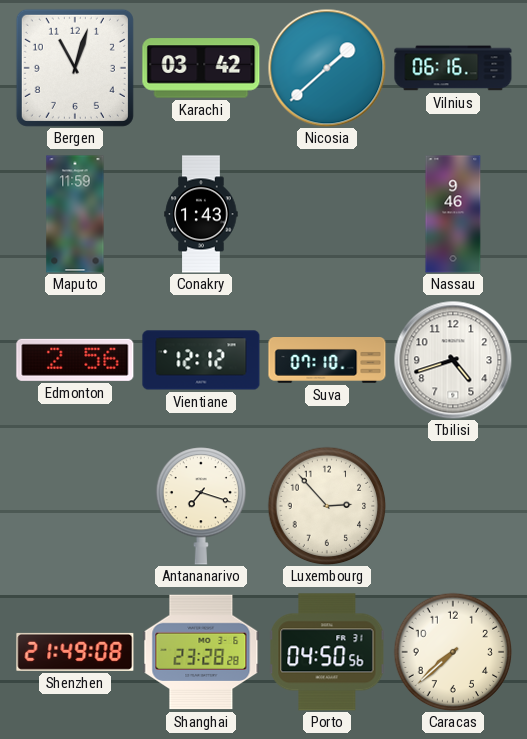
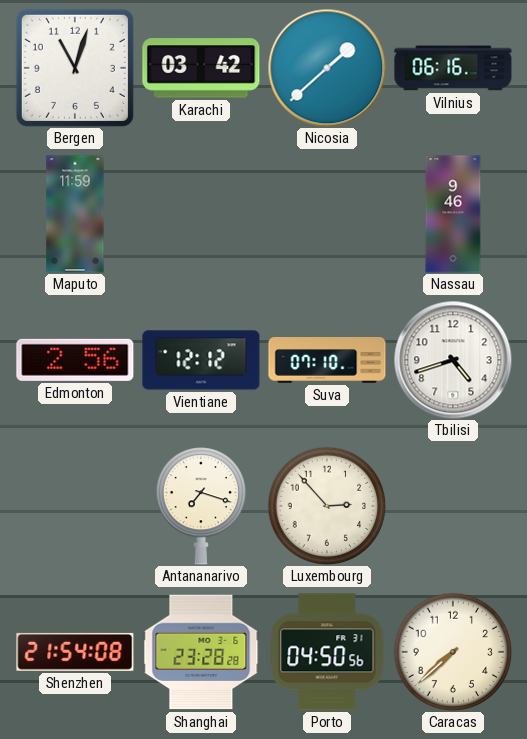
Conakry: 1:43 -> none (201, 214)
Shenzhen: 21:49 -> 21:54 (75, 652)
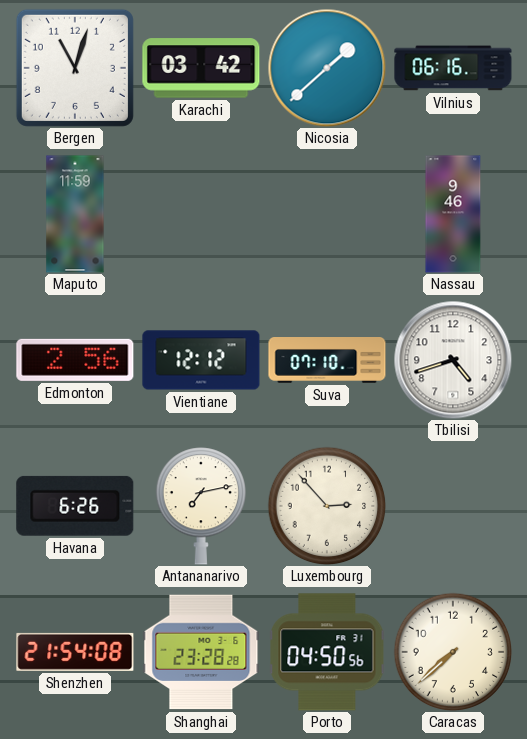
Havana: none -> 6:26 (75, 506)
Antananarivo: 7:18 -> 7:13 (200, 506)
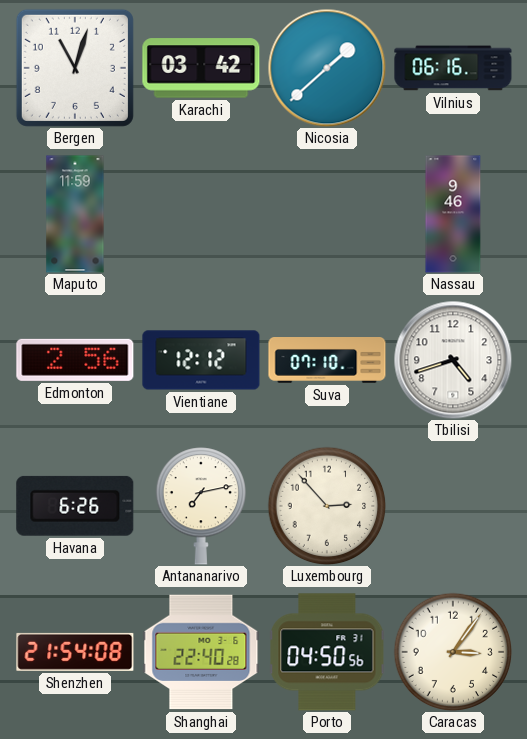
Shanghai: 23:28 -> 22:40 (201, 652)
Caracas: 7:38 -> 3:06 (453, 652)
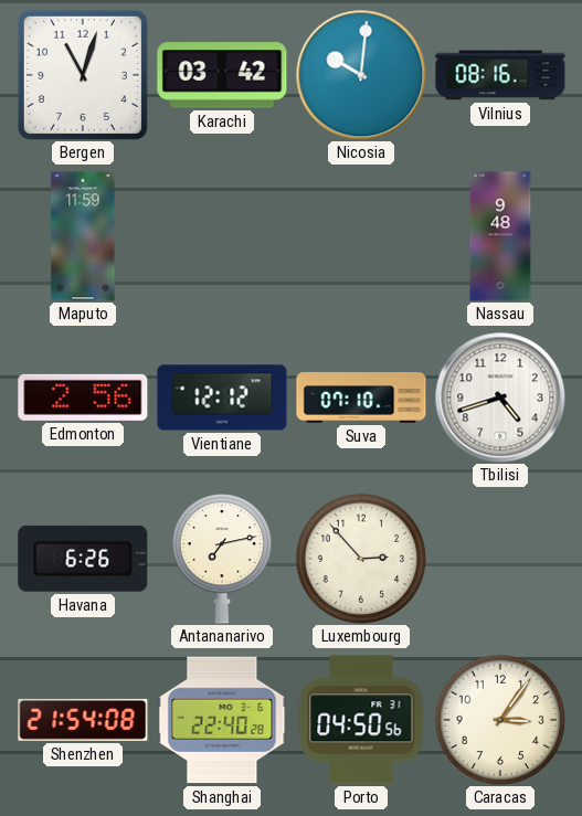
Nicosia: 1:38 -> 10:01 (361, 75)
Vilnius: 06:16 -> 08:16 (500, 75)
Nassau: 9:46 -> 9:48 (500, 236)
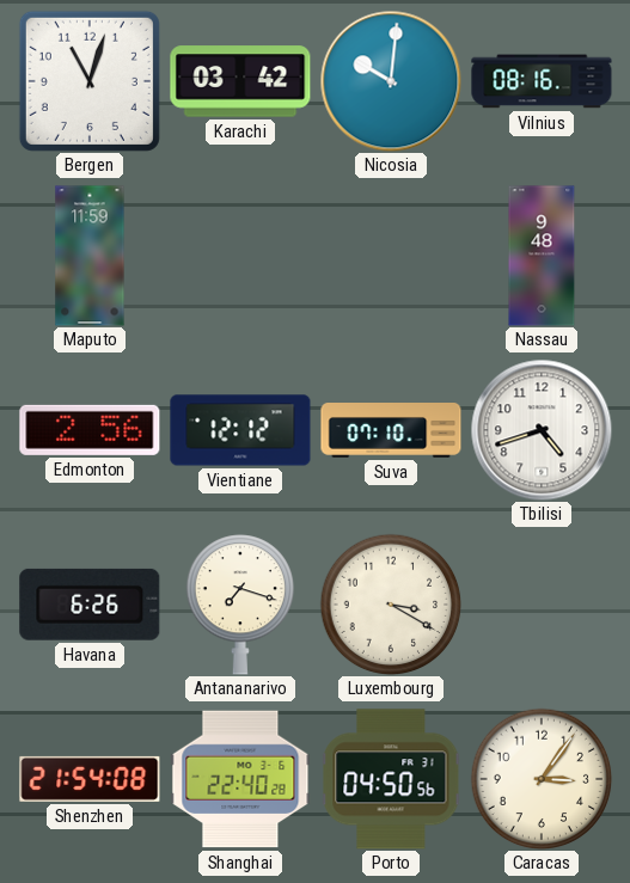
Antananarivo: 7:13 -> 7:18 (239, 605)
Luxembourg: 2:53 -> 3:20 (391, 605)
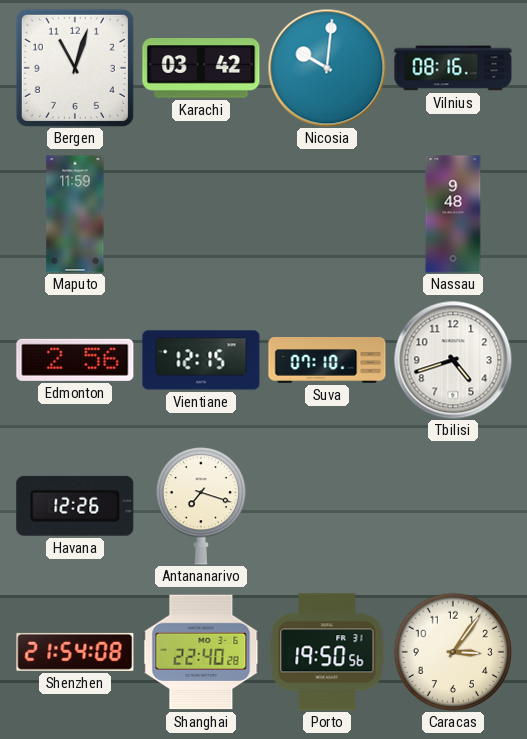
Vientiane: 12:12 -> 12:15 (201, 360)
Havana: 6:26 -> 12:26 (75, 506)
Luxembourg: 3:20 -> none (391, 605)
Porto: 04:50 -> 19:50 (327, 652)
